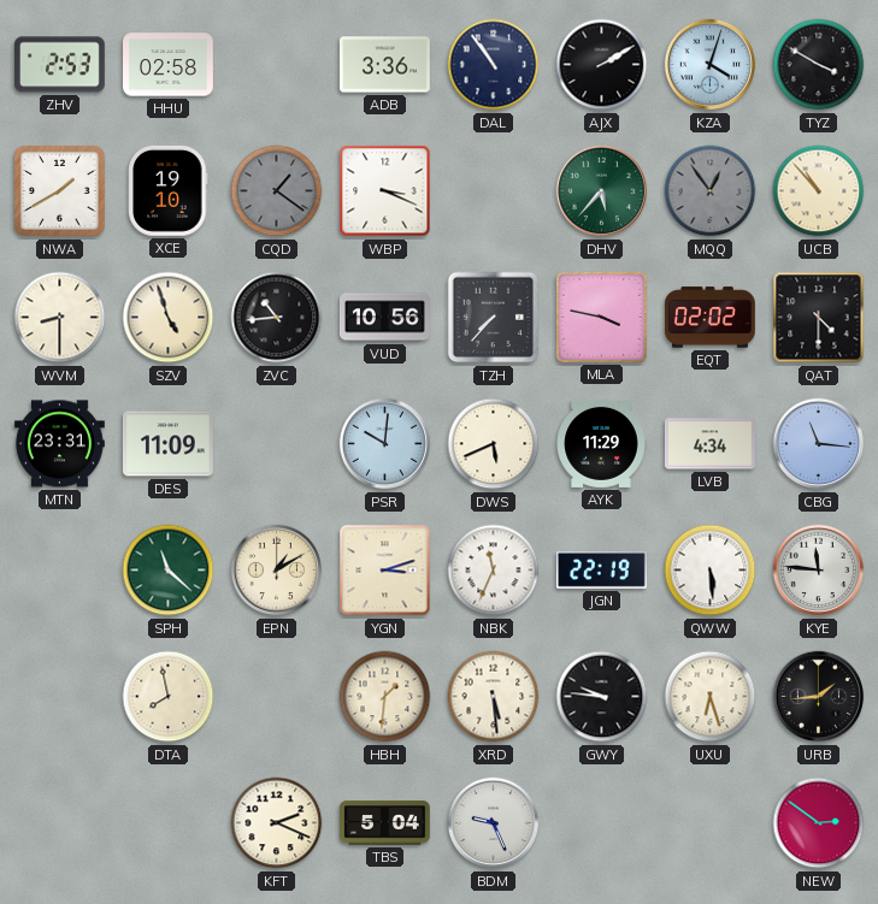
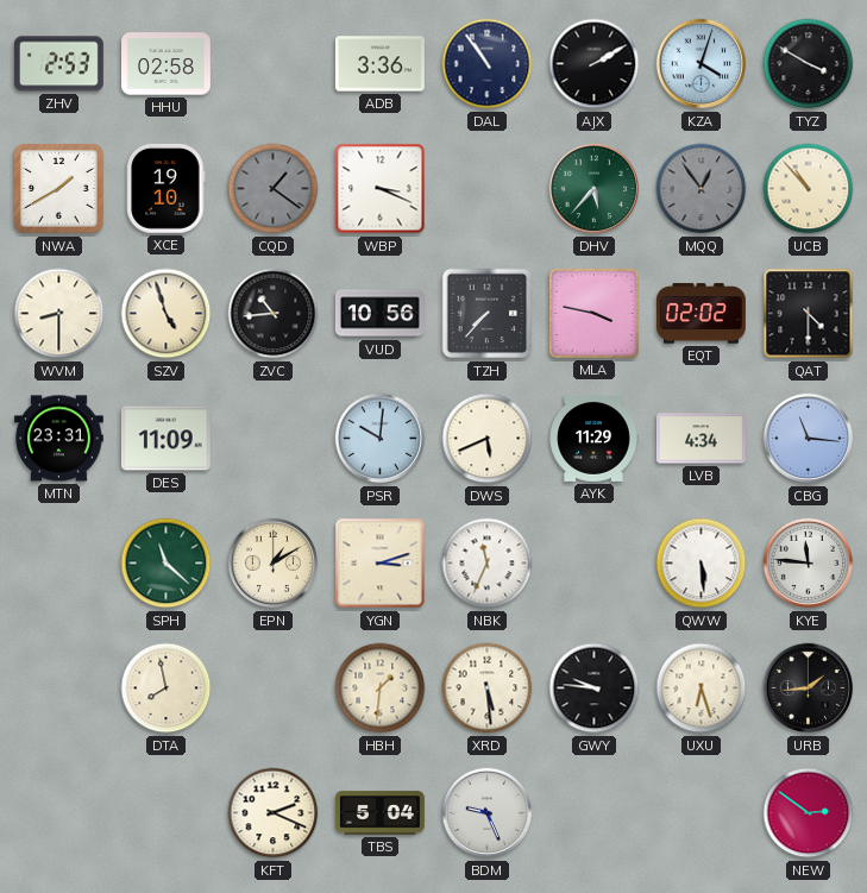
JGN: 22:19 -> none (601, 571)
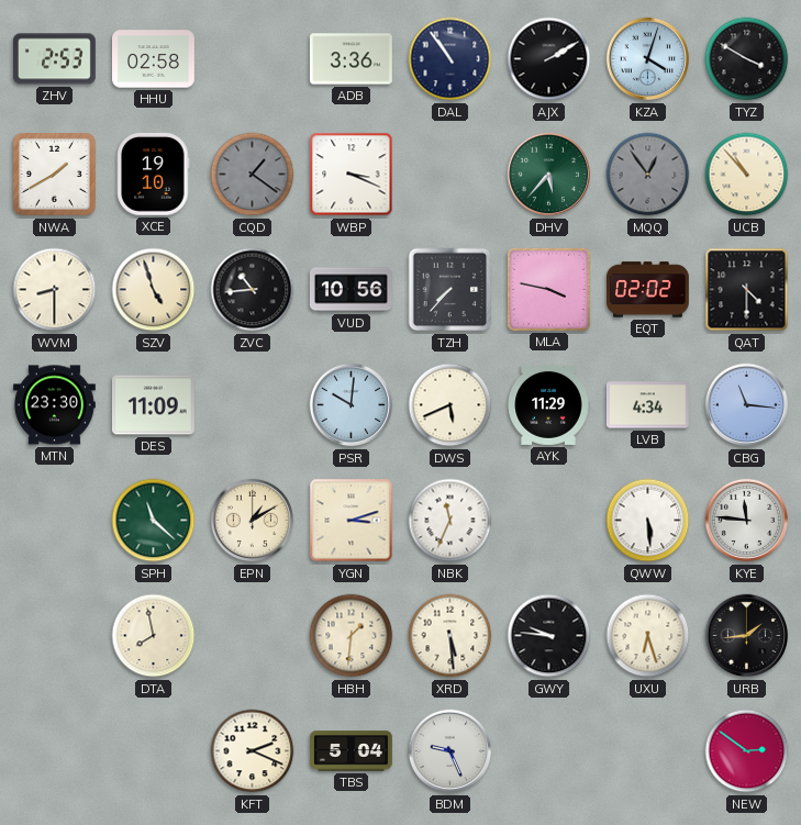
MTN: 23:31 -> 23:30 (54, 405)
